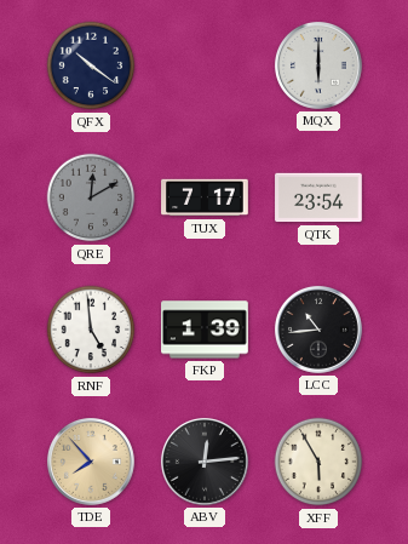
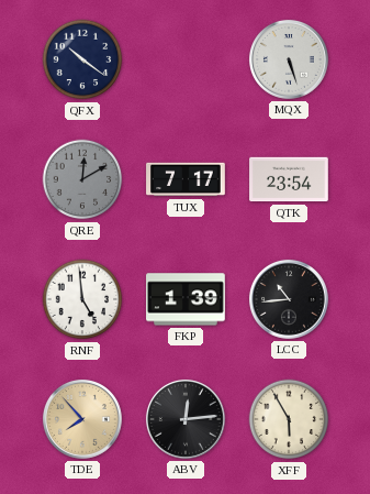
MQX: 6:00 -> 5:27 (289, 59)
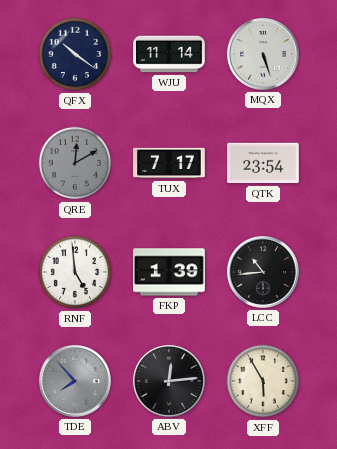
WJU: none -> 11:14 (169, 54)
TDE dial: champagne -> grey (75, 381)
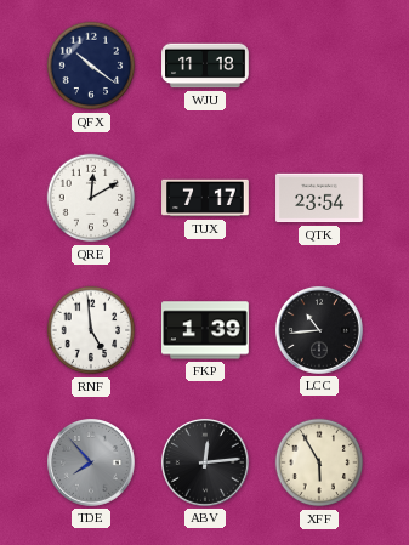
WJU: 11:14 -> 11:18 (205, 66)
MQX: 5:27 -> none (263, 54)
QRE dial: grey -> white (91, 198)
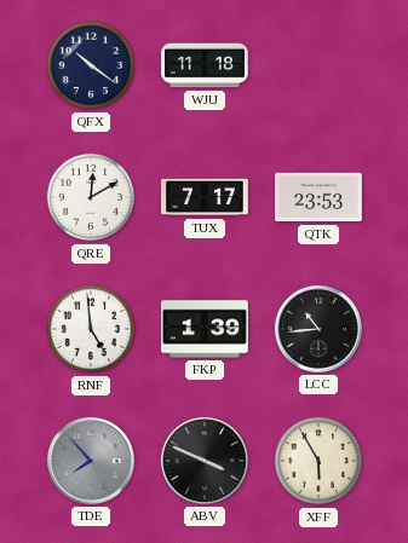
QTK: 23:54 -> 23:53 (318, 197)
ABV: 12:14 -> 3:49 (205, 461)
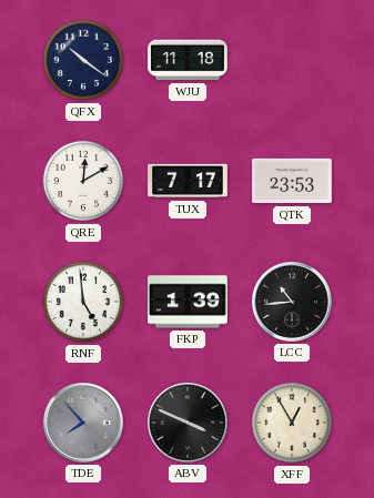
XFF: 5:55 -> 12:55 (292, 423)
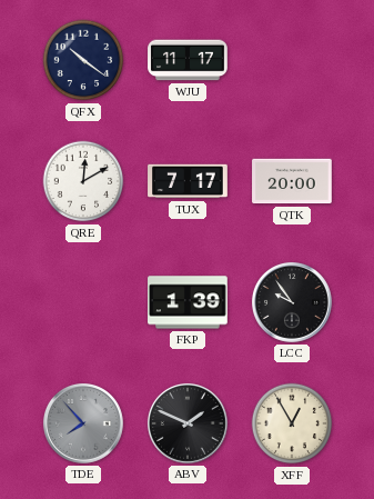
WJU: 11:18 -> 11:17 (188, 60)
QTK: 23:53 -> 20:00 (292, 181)
RNF: 4:59 -> none (83, 302)
LCC: 10:44 -> 9:54 (292, 302)
ABV: 3:49 -> 1:49 (188, 423)
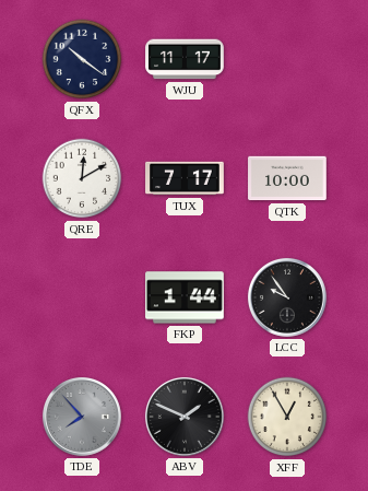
QTK: 20:00 -> 10:00 (287, 178)
FKP: 1:39 -> 1:44 (186, 297)
